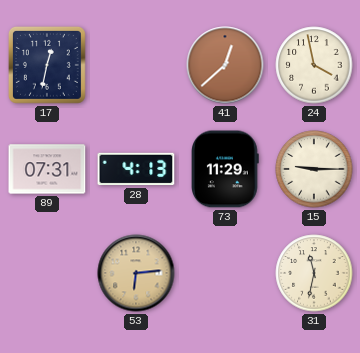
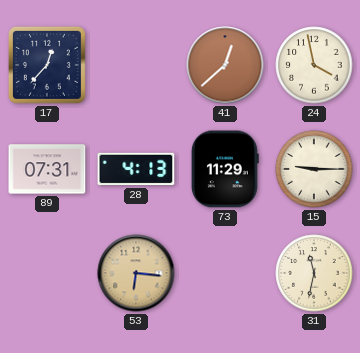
17: 12:32 -> 12:37 (47, 65)
53: 6:14 -> 6:16 (136, 273)
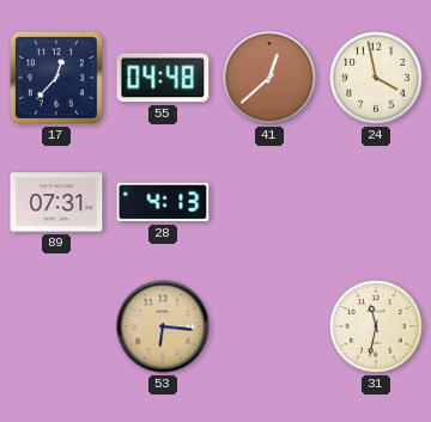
55: none -> 04:48 (163, 78)
73: 11:29 -> none (226, 169)
15: 9:15 -> none (314, 169)
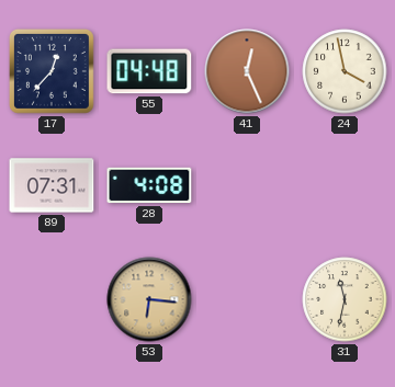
41: 12:38 -> 12:26 (247, 71)
28: 4:13 -> 4:08 (149, 185)
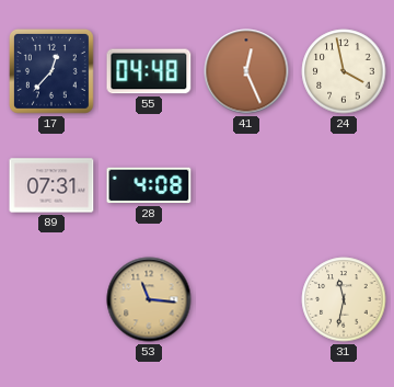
53: 6:16 -> 11:16 (149, 299)
